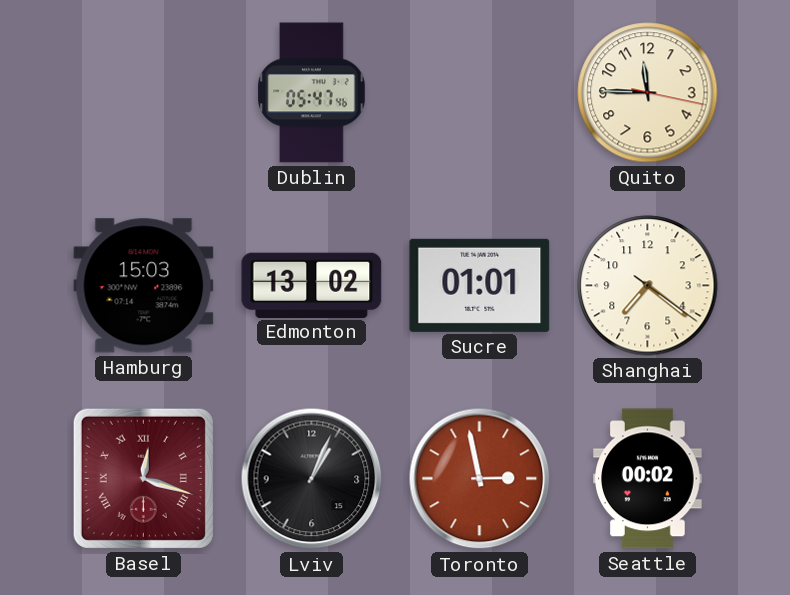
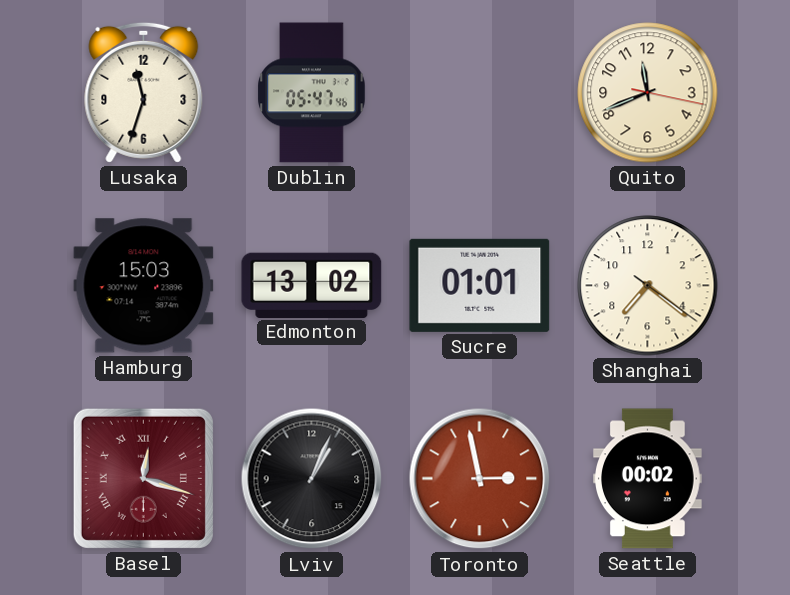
Lusaka: none -> 11:33 (144, 92)
Quito: 11:45 -> 11:41 (648, 93)
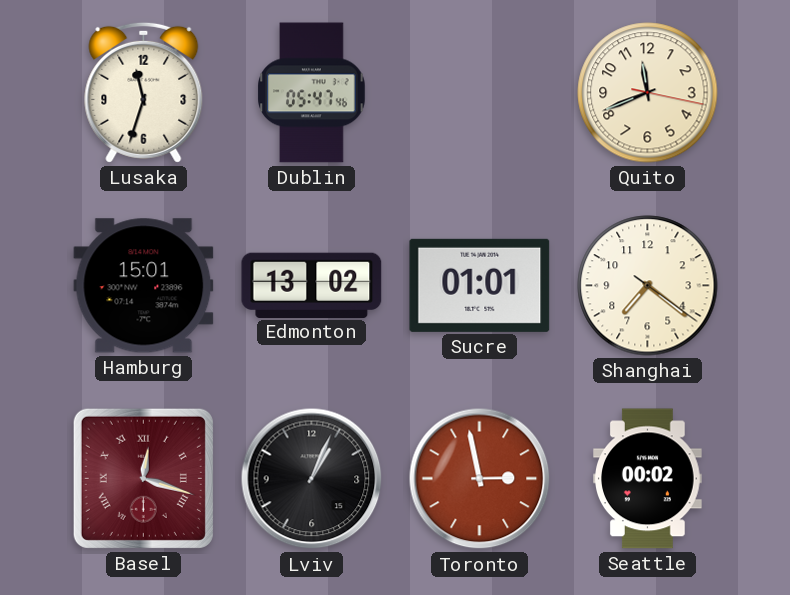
Hamburg: 15:03 -> 15:01 (144, 286)
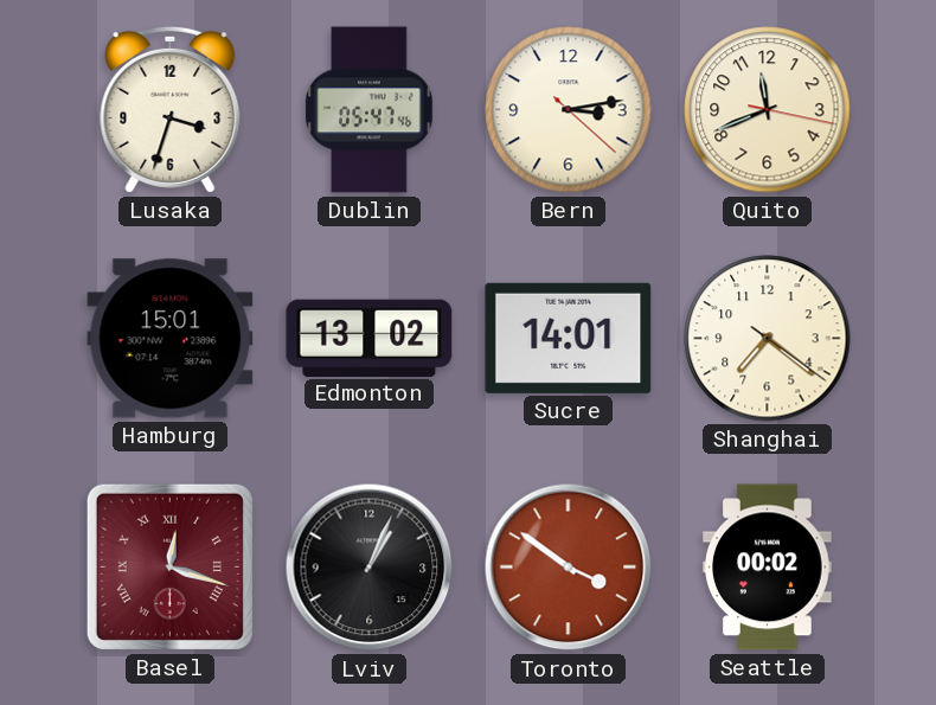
Lusaka: 11:33 -> 3:33 (171, 109)
Bern: none -> 3:13 (569, 110)
Sucre: 01:01 -> 14:01 (569, 338)
Toronto: 2:58 -> 3:51 (569, 568)
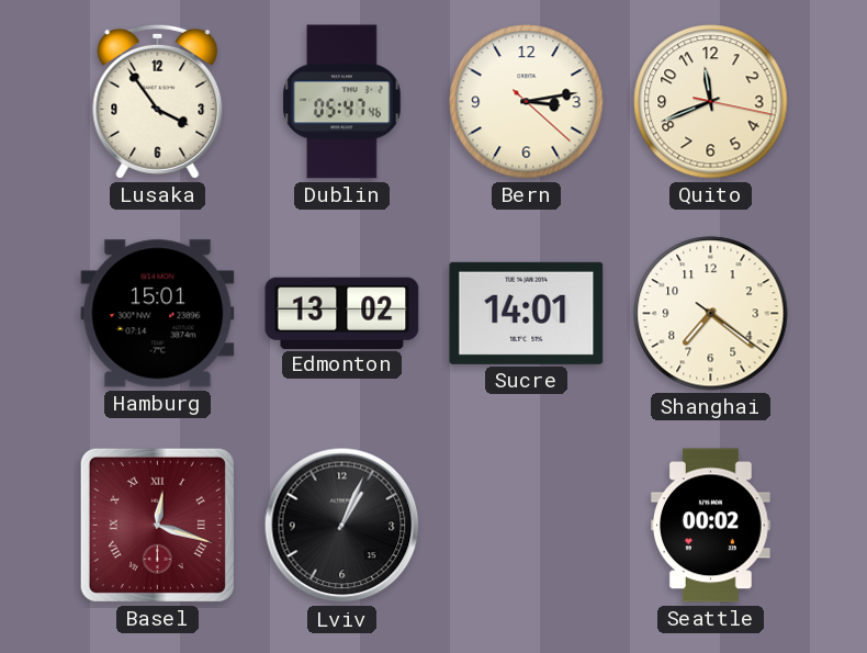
Lusaka: 3:33 -> 3:54 (158, 101)
Toronto: 3:51 -> none (569, 568)
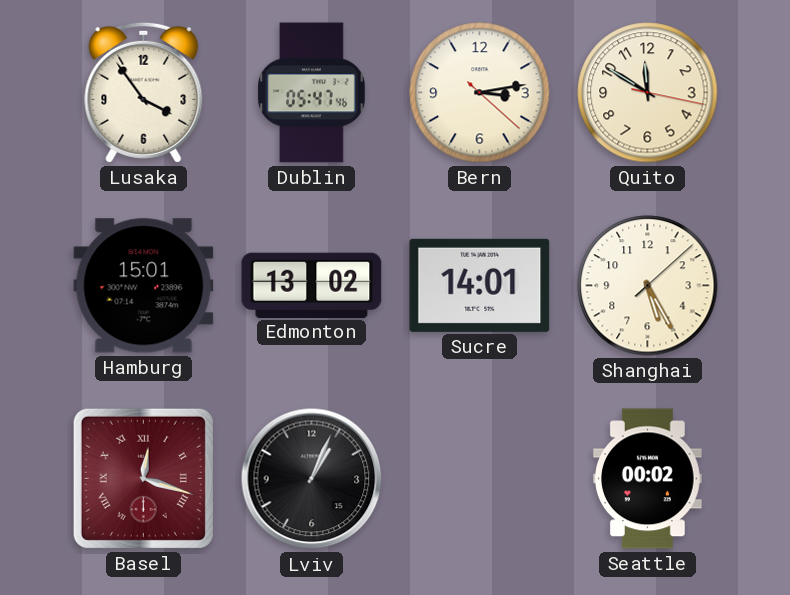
Quito: 11:41 -> 11:50 (648, 93)
Shanghai: 7:21 -> 5:25 (648, 286)
